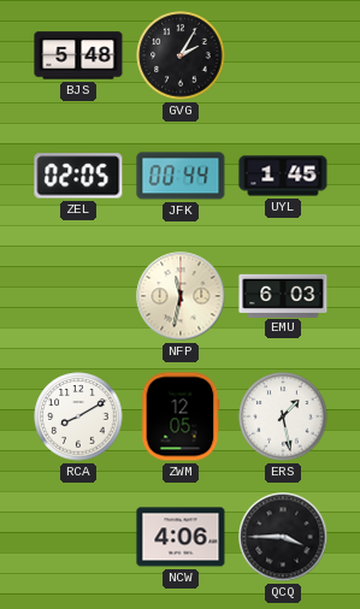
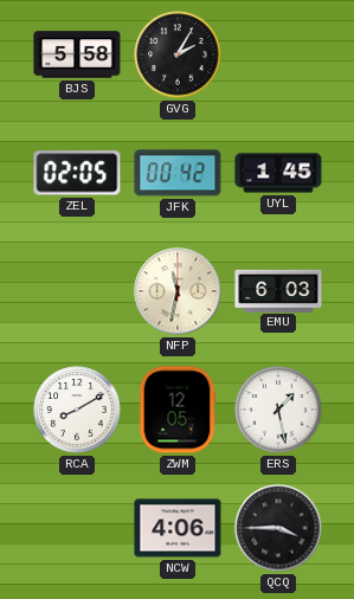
BJS: 5:48 -> 5:58 (77, 54)
JFK: 00:44 -> 00:42 (178, 173)
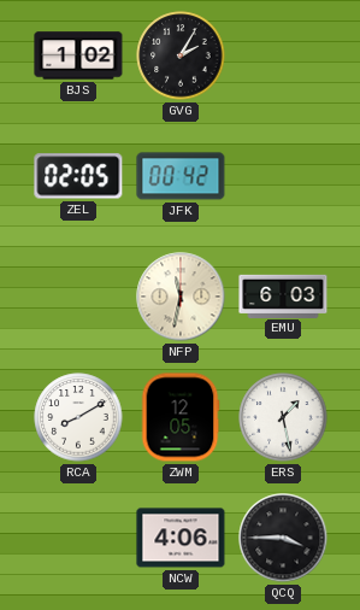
BJS: 5:58 -> 1:02 (78, 55)
UYL: 1:45 -> none (278, 173)
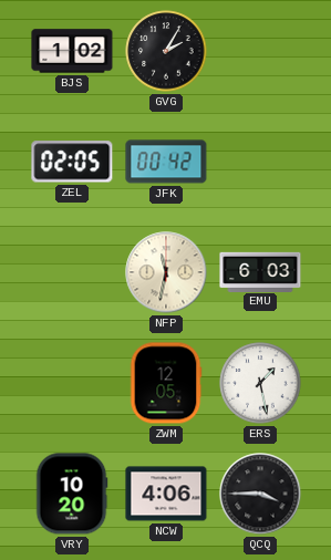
RCA: 8:10 -> none (78, 417)
VRY: none -> 10:20 (72, 494)
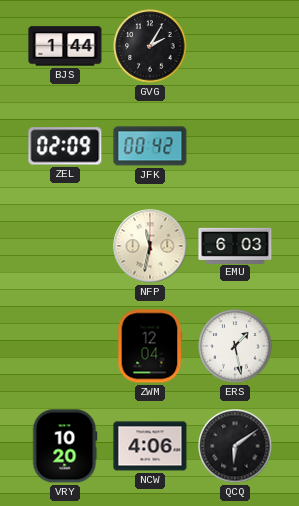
BJS: 1:02 -> 1:44 (65, 46)
ZEL: 02:05 -> 02:09 (65, 146)
ZWM: 12:05 -> 12:04 (150, 346)
QCQ: 3:45 -> 6:09 (235, 446)
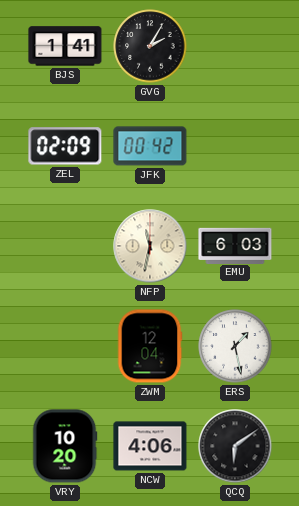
BJS: 1:44 -> 1:41 (65, 46)
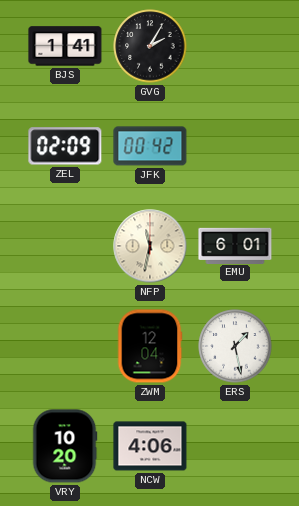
EMU: 6:03 -> 6:01 (235, 245)
QCQ: 6:09 -> none (235, 446)
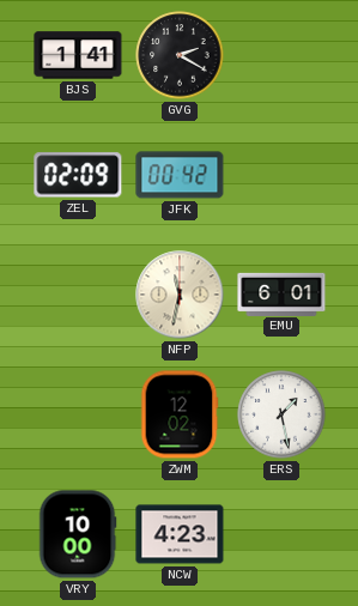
GVG: 2:05 -> 2:20 (180, 55)
ZWM: 12:04 -> 12:02 (180, 414)
VRY: 10:20 -> 10:00 (78, 534)
NCW: 4:06 -> 4:23 (180, 534)
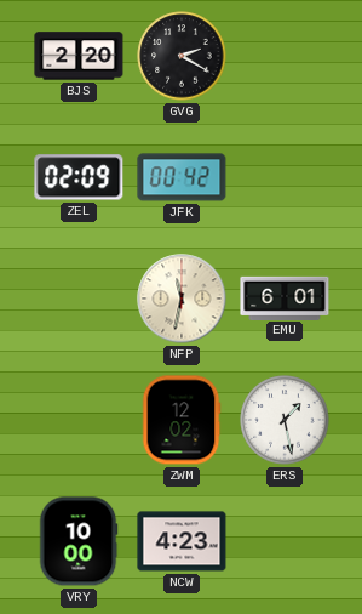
BJS: 1:41 -> 2:20 (79, 56)
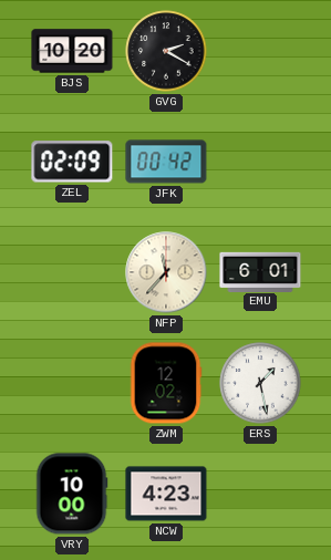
BJS: 2:20 -> 10:20 (72, 51)
NFP: 11:32 -> 11:37 (166, 272)
